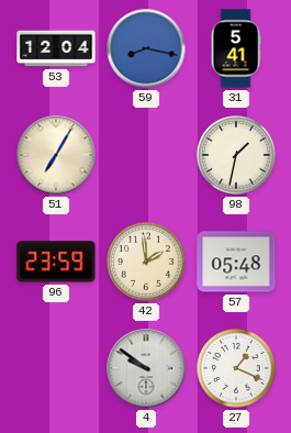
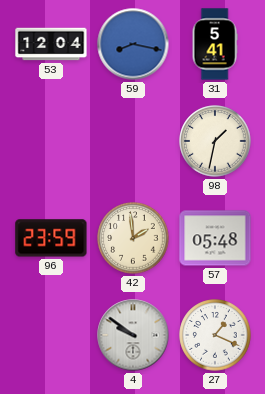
51: 7:05 -> none (56, 155)
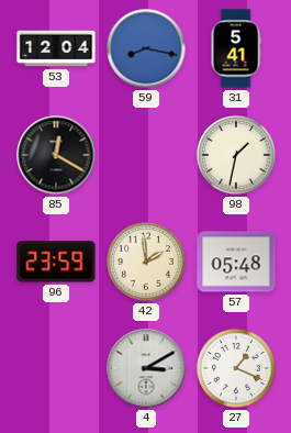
85: none -> 12:20 (56, 155)
4: 9:51 -> 3:10 (146, 368)
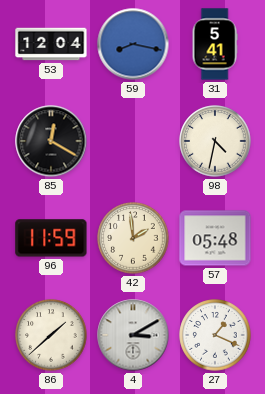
98: 1:32 -> 4:32 (215, 141)
96: 23:59 -> 11:59 (51, 238)
86: none -> 1:38 (51, 335)
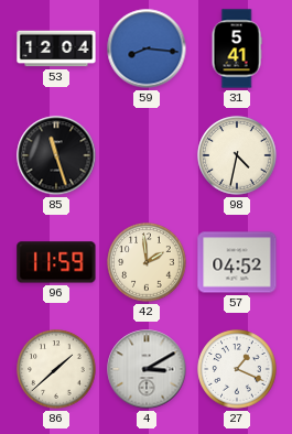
59: 8:17 -> 8:16 (147, 48)
85: 12:20 -> 11:27 (56, 155)
57: 05:48 -> 04:52 (237, 262)
